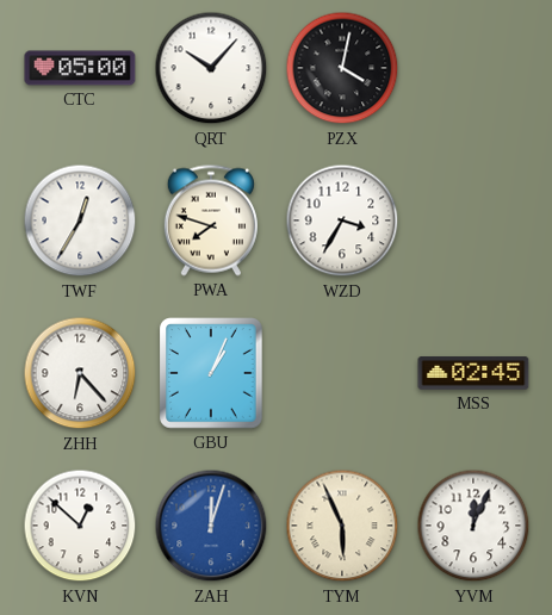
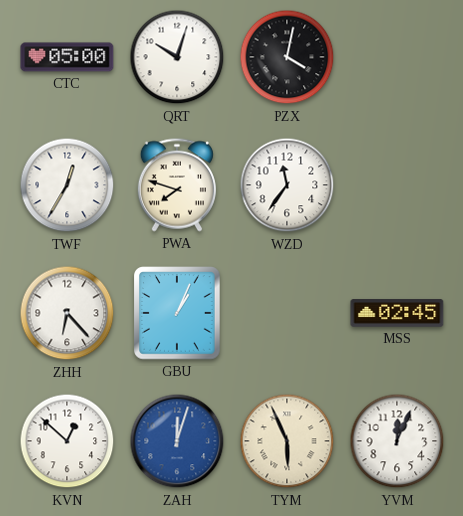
QRT: 10:07 -> 10:03 (177, 57)
WZD: 3:35 -> 11:36 (287, 185)
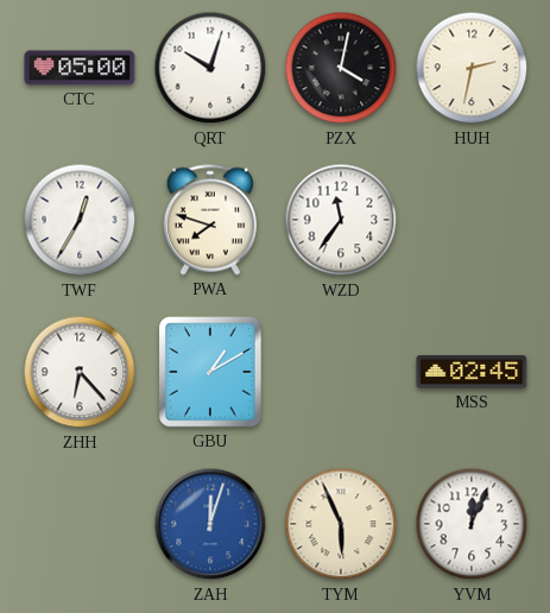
HUH: none -> 2:32 (472, 68)
GBU: 1:04 -> 1:10 (210, 372)
KVN: 12:52 -> none (67, 441)
